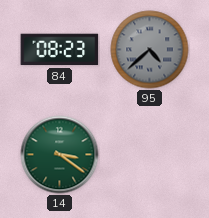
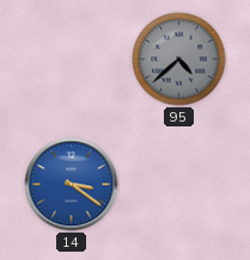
84: 08:23 -> none (60, 50)
14 dial: green -> blue (72, 185)
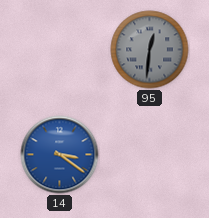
95: 4:38 -> 12:31 (150, 50)
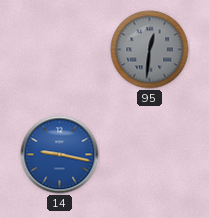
14: 3:21 -> 9:17 (60, 155)
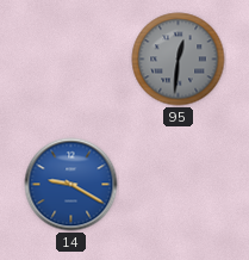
14: 9:17 -> 9:20 (71, 185)
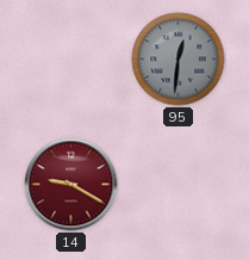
14 dial: blue -> burgundy (71, 185)
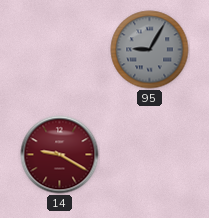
95: 12:31 -> 9:05 (150, 50)
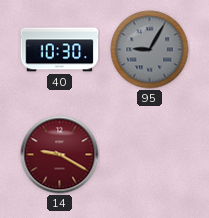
40: none -> 10:30 (60, 50)
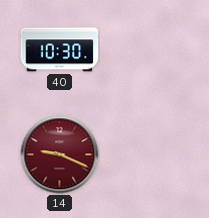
95: 9:05 -> none (150, 50)
14: 9:20 -> 9:19 (60, 155)
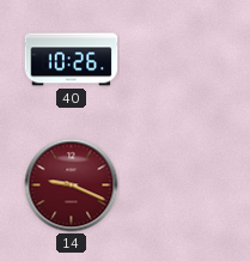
40: 10:30 -> 10:26 (72, 60)
